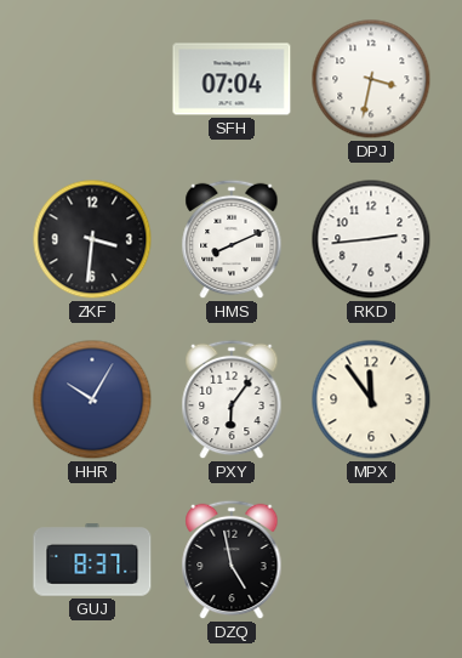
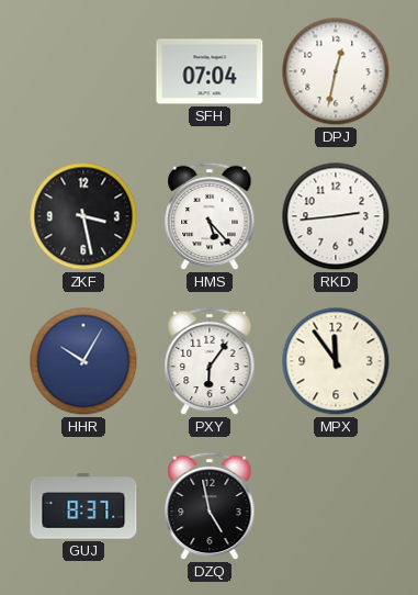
DPJ: 3:32 -> 12:32 (336, 71)
ZKF: 3:31 -> 3:28 (83, 216)
HMS: 8:11 -> 5:23 (210, 216)
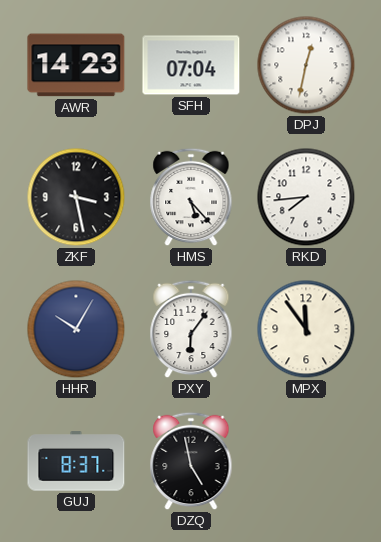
AWR: none -> 14:23 (76, 65)
RKD: 2:44 -> 7:44 (306, 197)
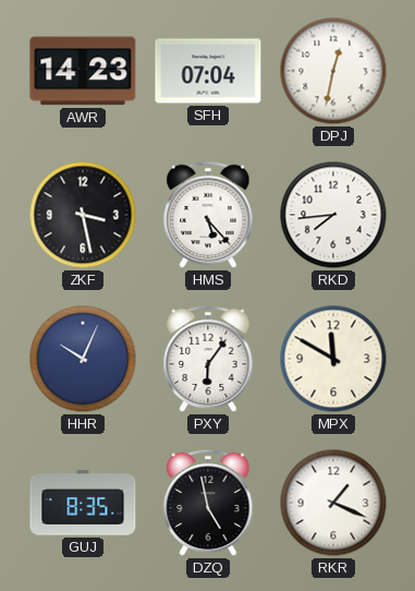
HHR: 10:05 -> 10:04 (83, 359)
MPX: 11:54 -> 11:50 (333, 359)
GUJ: 8:37 -> 8:35 (83, 503)
RKR: none -> 1:19 (333, 503)
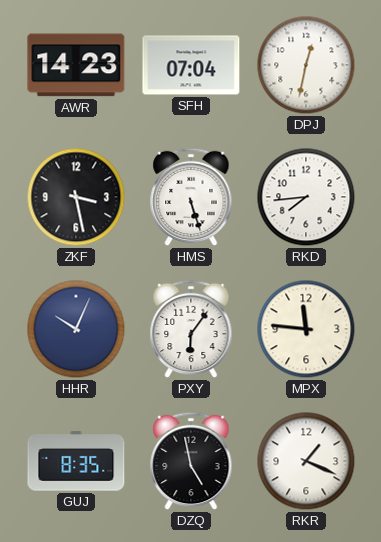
HMS: 5:23 -> 5:27 (191, 197)
MPX: 11:50 -> 11:46 (306, 329)
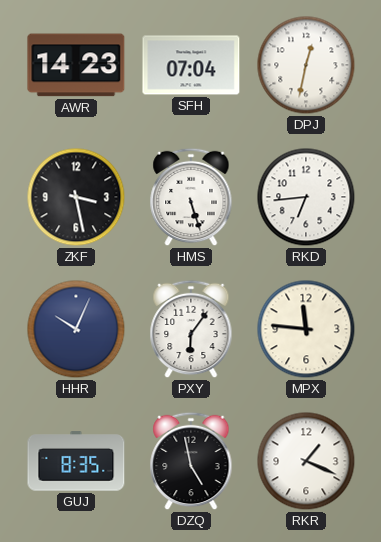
RKD: 7:44 -> 6:44 (306, 197)
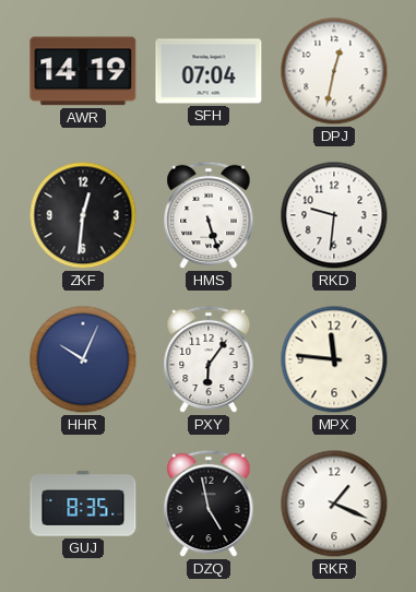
AWR: 14:23 -> 14:19 (83, 71)
ZKF: 3:28 -> 12:31 (83, 215)
RKD: 6:44 -> 9:31 (334, 215)
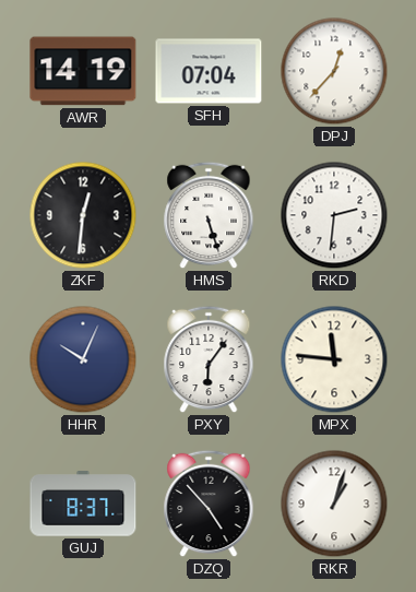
DPJ: 12:32 -> 12:37 (334, 71)
RKD: 9:31 -> 2:31 (334, 215)
GUJ: 8:35 -> 8:37 (83, 504)
DZQ: 4:58 -> 4:53 (209, 504)
RKR: 1:19 -> 1:03 (334, 504)
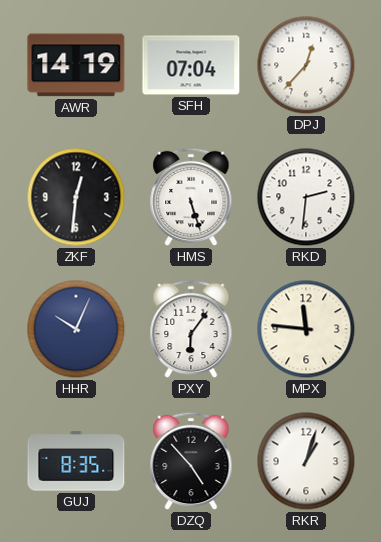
GUJ: 8:37 -> 8:35 (76, 461)
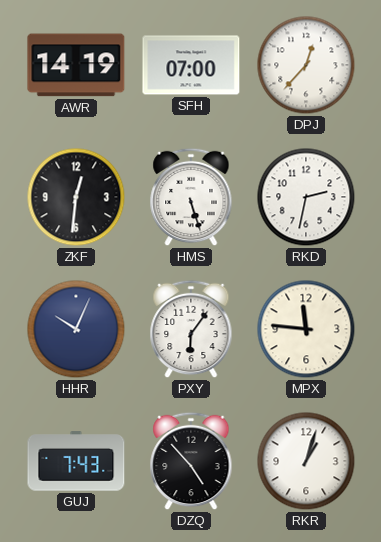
SFH: 07:04 -> 07:00 (191, 65)
RKD: 2:31 -> 2:32 (306, 197)
GUJ: 8:35 -> 7:43 (76, 461)
